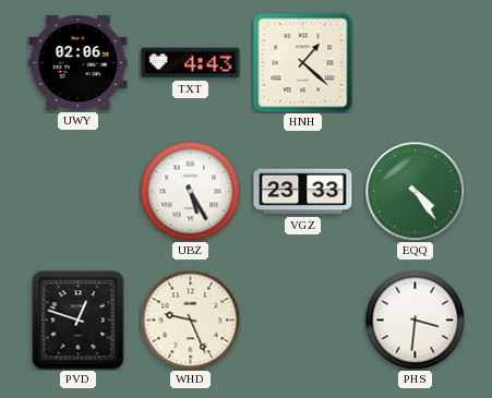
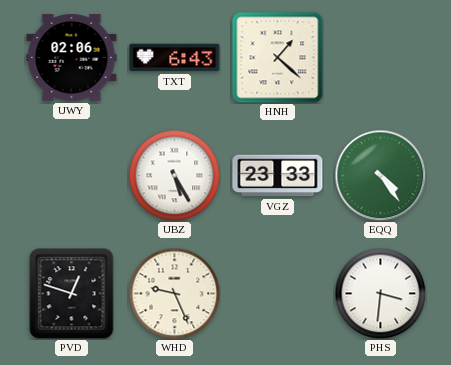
TXT: 4:43 -> 6:43 (175, 58)
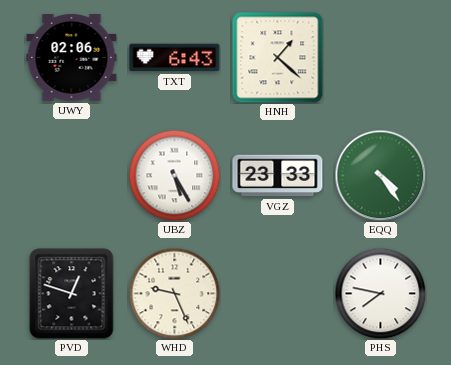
PHS: 3:31 -> 7:47 (380, 293)
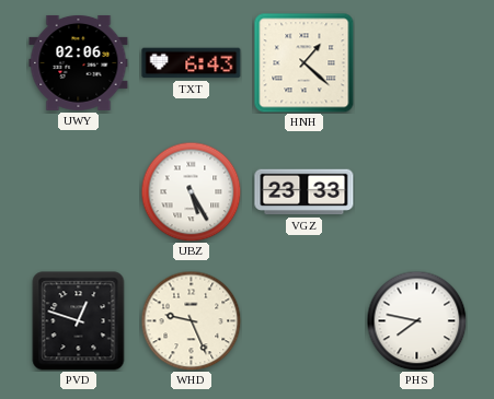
EQQ: 4:24 -> none (380, 175)
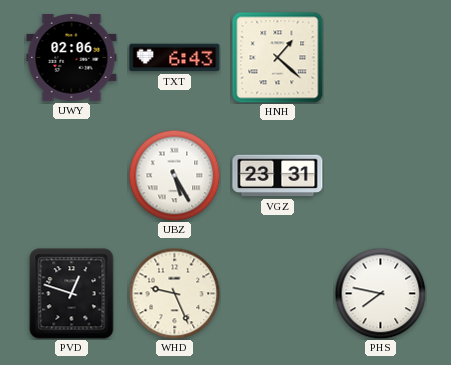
VGZ: 23:33 -> 23:31 (278, 176)
